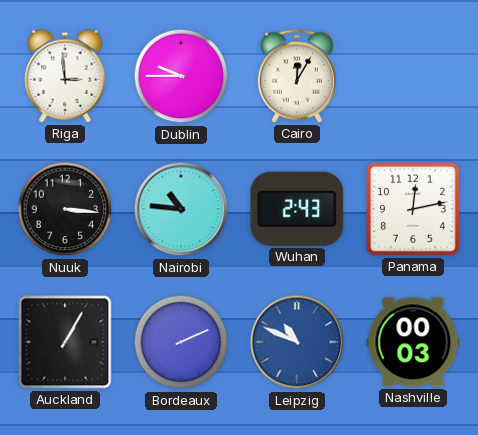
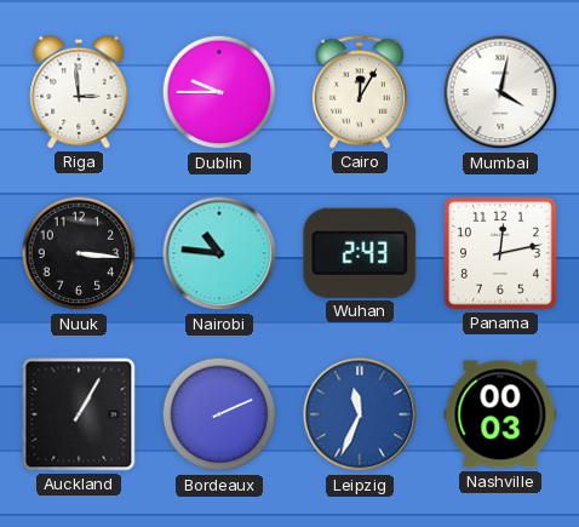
Mumbai: none -> 4:02 (500, 92)
Leipzig: 10:49 -> 11:34 (360, 414)
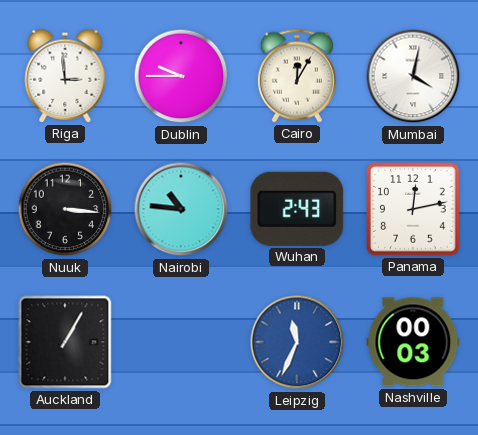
Bordeaux: 2:11 -> none (219, 414)
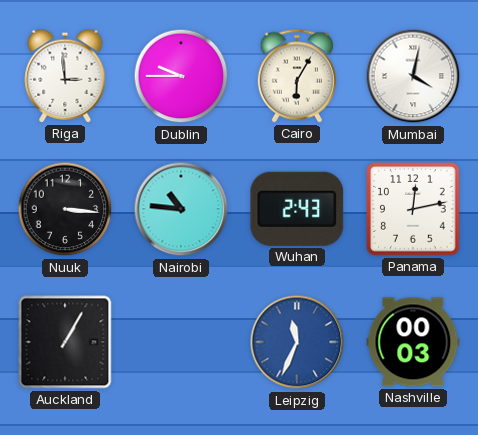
Cairo: 12:05 -> 6:05 (297, 76)
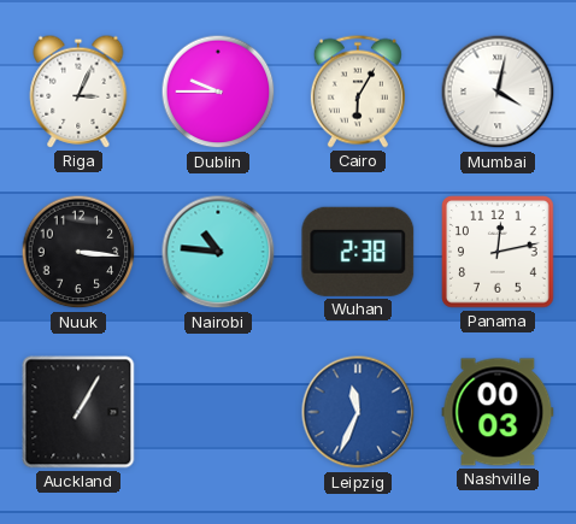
Riga: 2:59 -> 3:04 (78, 92)
Wuhan: 2:43 -> 2:38 (358, 252)
